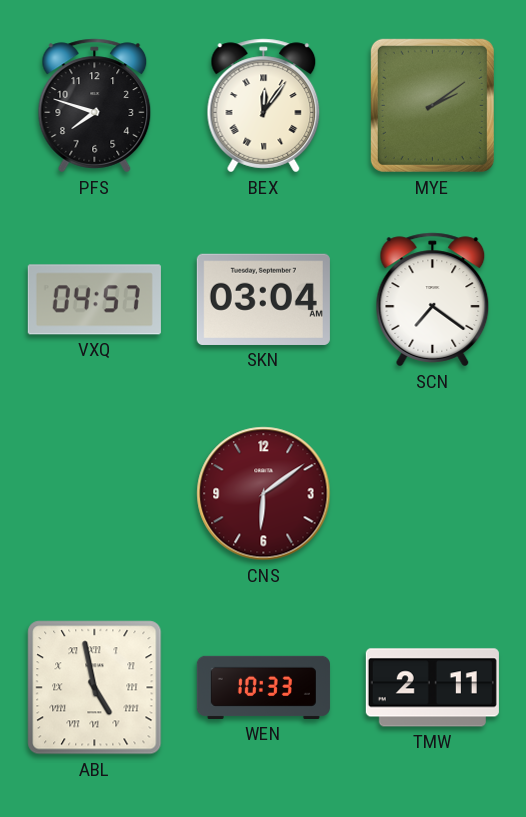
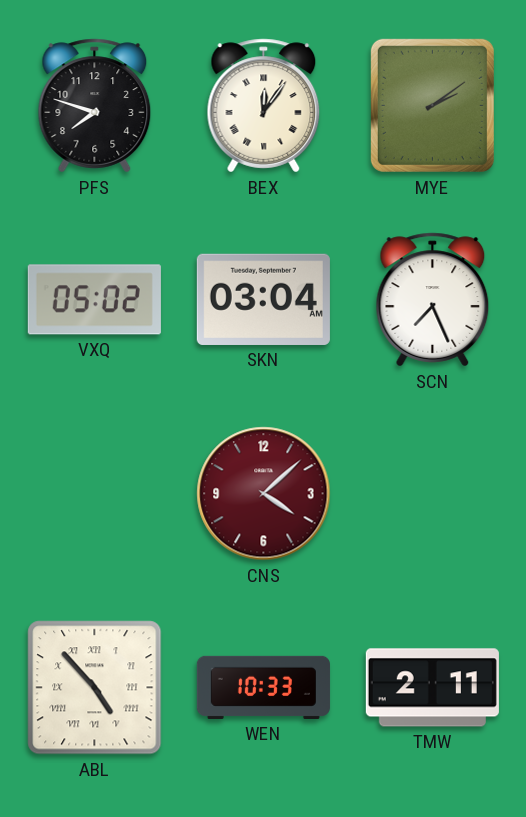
VXQ: 04:57 -> 05:02 (94, 300)
SCN: 7:21 -> 7:26 (433, 300)
CNS: 6:09 -> 4:08 (264, 494)
ABL: 4:58 -> 4:53 (95, 688)
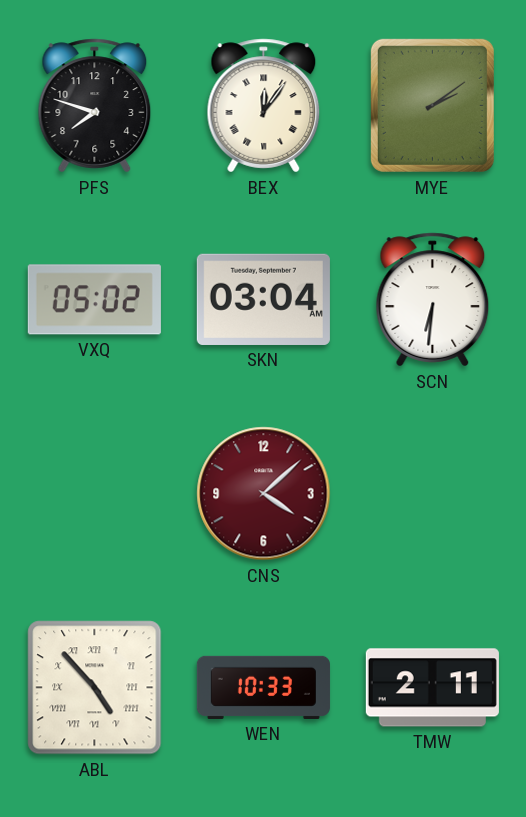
SCN: 7:26 -> 6:31 (433, 300)
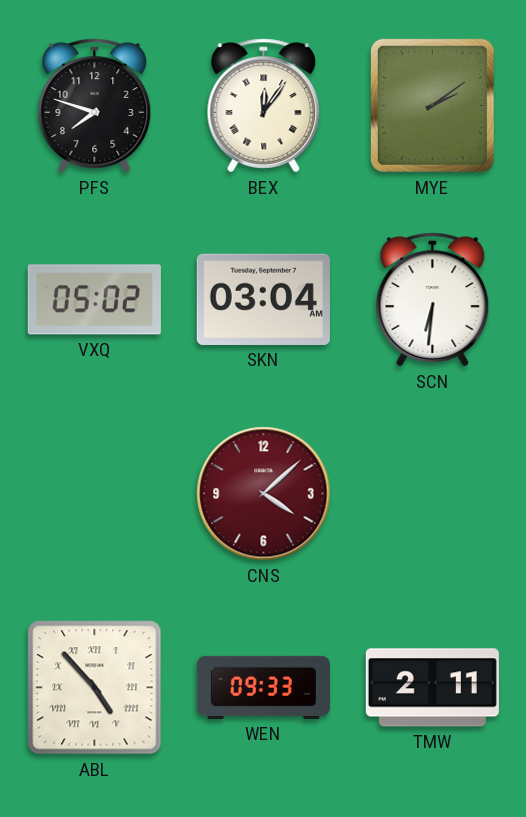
WEN: 10:33 -> 09:33 (263, 687)
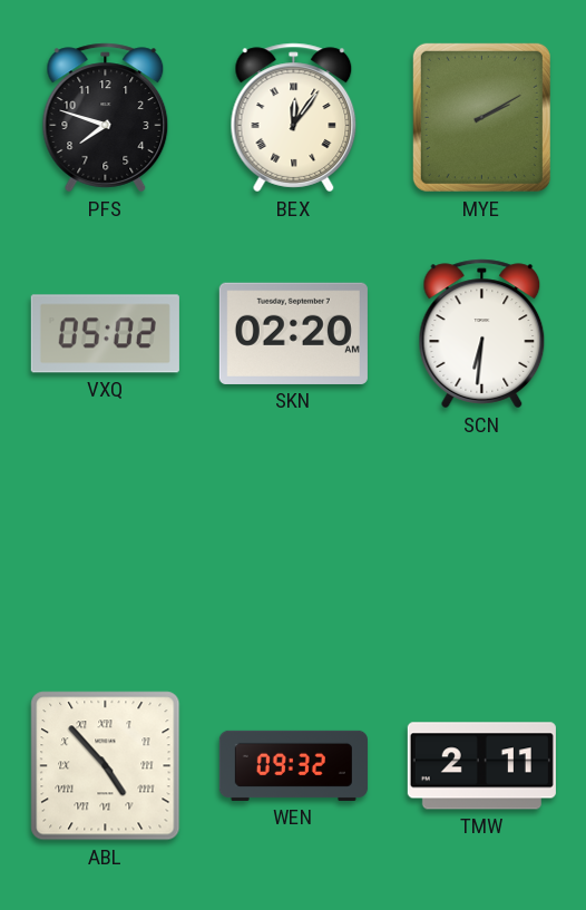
MYE: 2:09 -> 2:10 (481, 117)
SKN: 03:04 -> 02:20 (293, 333)
CNS: 4:08 -> none (264, 494)
WEN: 09:33 -> 09:32 (293, 765)
